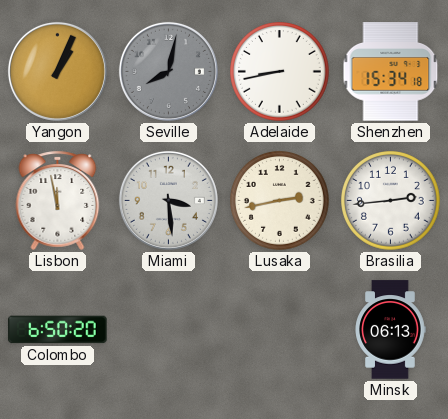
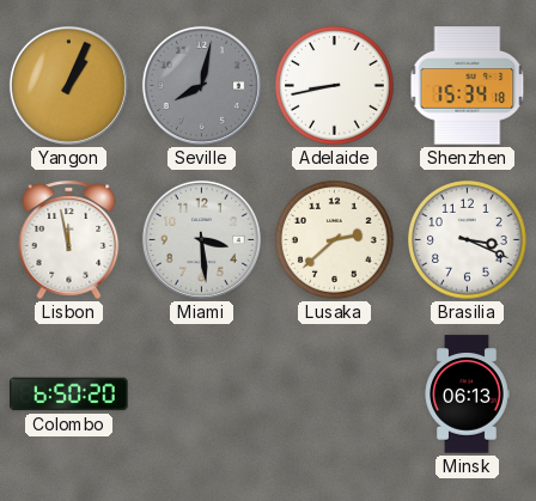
Lusaka: 2:43 -> 2:38 (335, 240)
Brasilia: 2:44 -> 3:19 (468, 240)
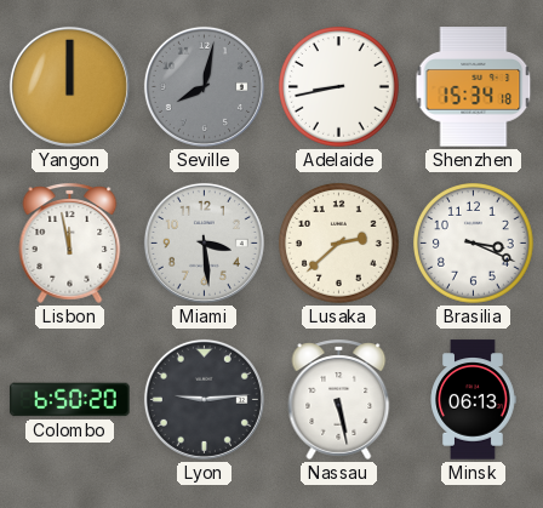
Yangon: 1:04 -> 12:00 (69, 86)
Lyon: none -> 9:14 (204, 399)
Nassau: none -> 5:28 (339, 399)
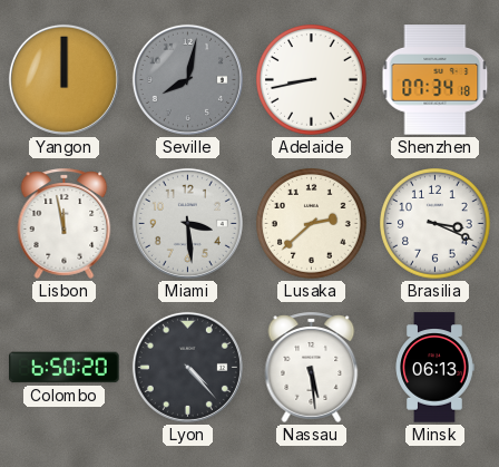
Shenzhen: 15:34 -> 07:34 (436, 80)
Lyon: 9:14 -> 4:23 (187, 367)
Nassau: 5:28 -> 5:29 (312, 367)
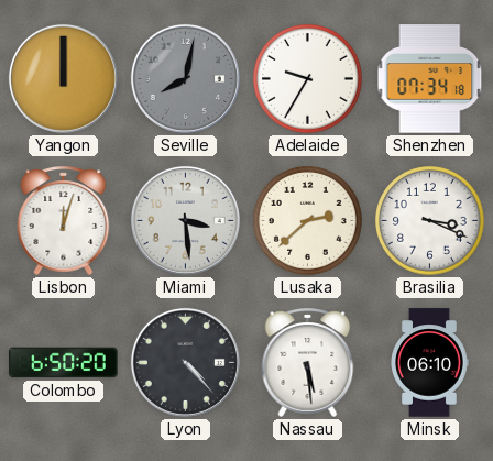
Adelaide: 8:43 -> 9:35 (308, 79)
Lisbon: 11:58 -> 12:03 (64, 220)
Minsk: 06:13 -> 06:10 (429, 363)
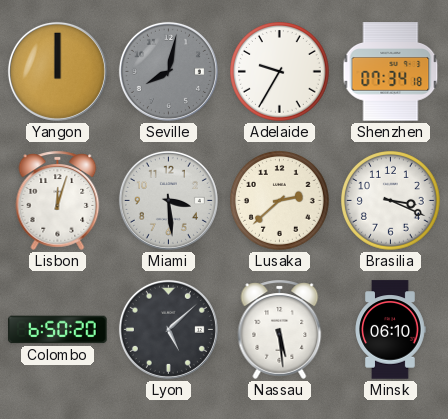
Lyon: 4:23 -> 5:08 (168, 329)
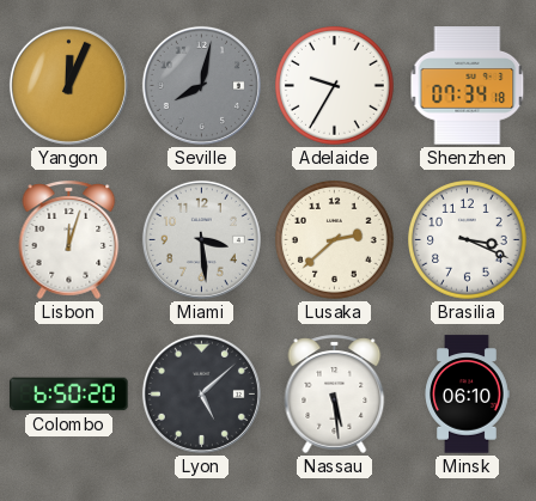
Yangon: 12:00 -> 12:04 (68, 85)
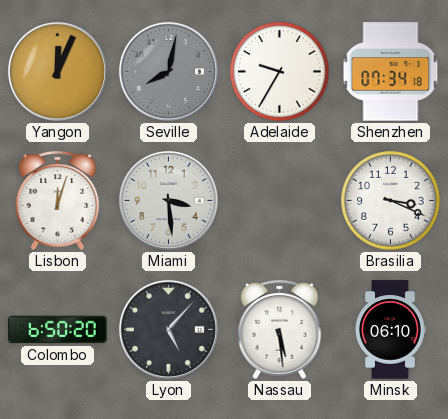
Lusaka: 2:38 -> none (335, 240)
Lyon: 5:08 -> 5:07 (168, 329)
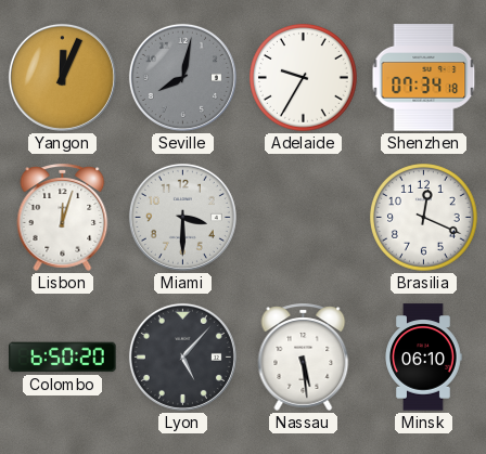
Miami: 3:29 -> 3:30 (182, 217)
Brasilia: 3:19 -> 12:19 (424, 218)
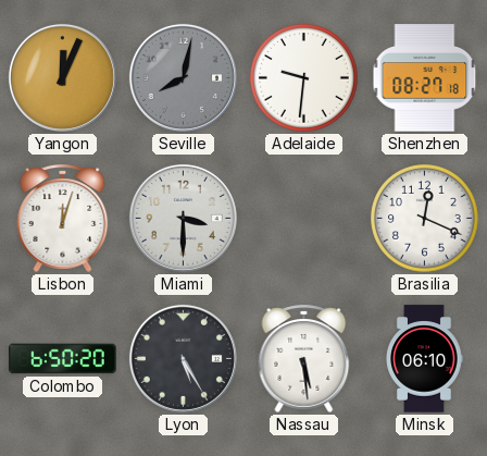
Adelaide: 9:35 -> 9:31 (304, 78)
Shenzhen: 07:34 -> 08:27 (425, 78)
Lyon: 5:07 -> 5:25 (183, 358)
